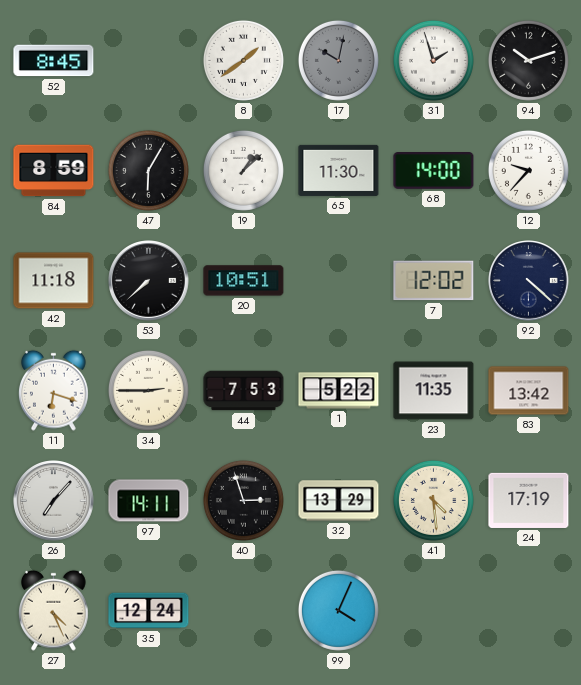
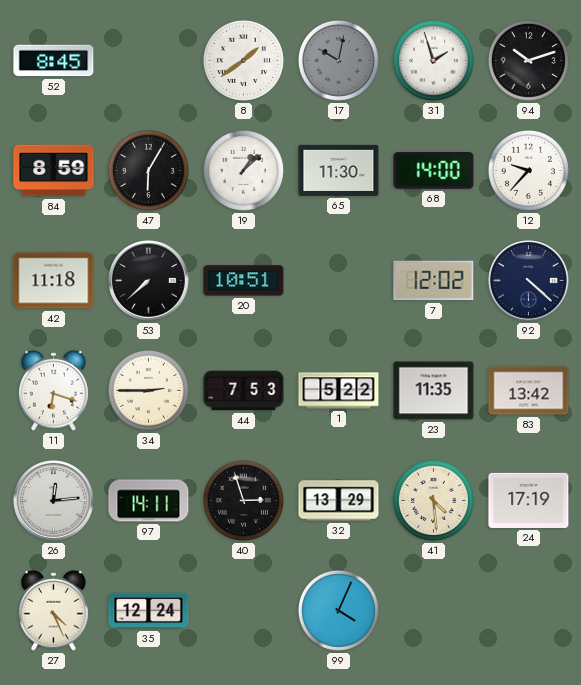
26: 7:07 -> 12:14 (54, 501)
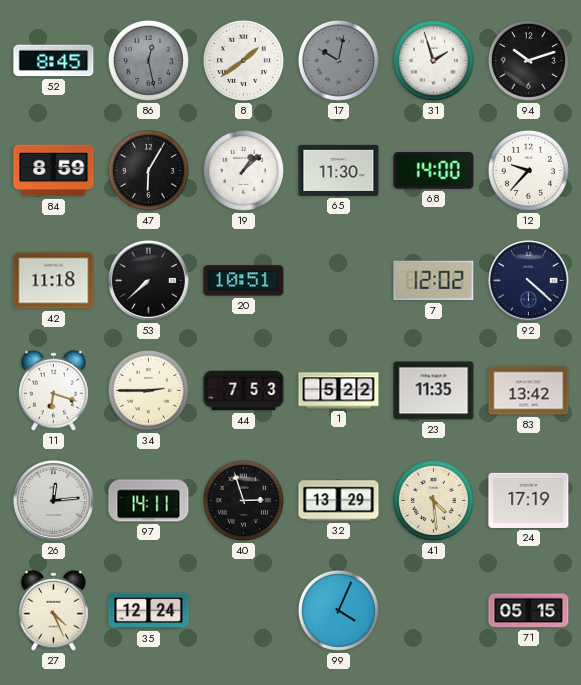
86: none -> 12:28 (148, 60)
71: none -> 05:15 (529, 611)
